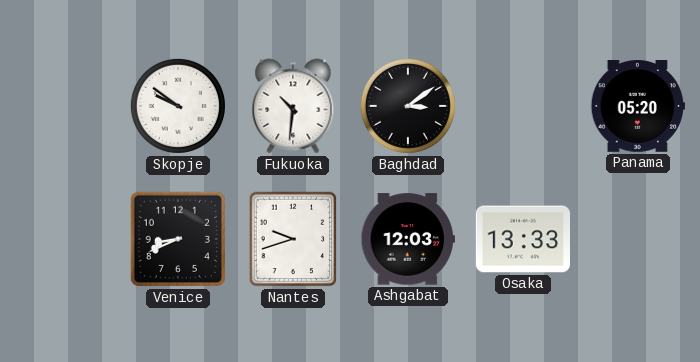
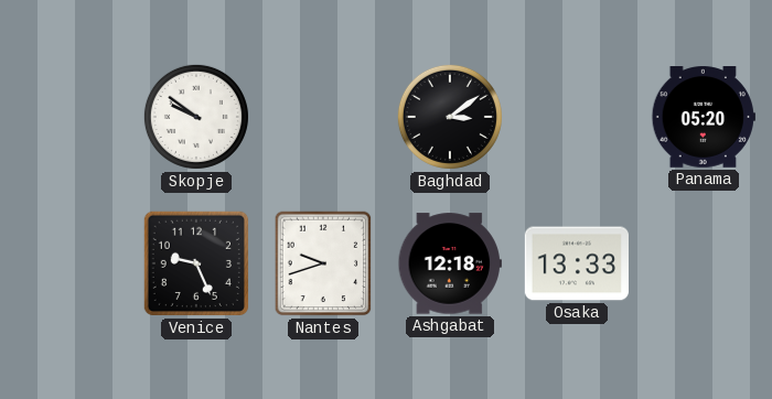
Fukuoka: 10:31 -> none (293, 106)
Venice: 8:41 -> 9:26 (196, 263)
Ashgabat: 12:03 -> 12:18 (450, 263)
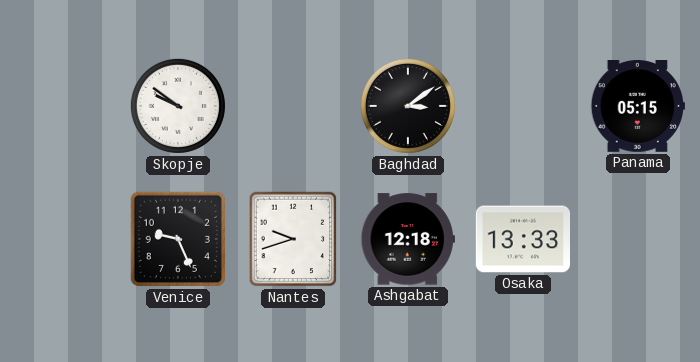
Panama: 05:20 -> 05:15 (638, 107)
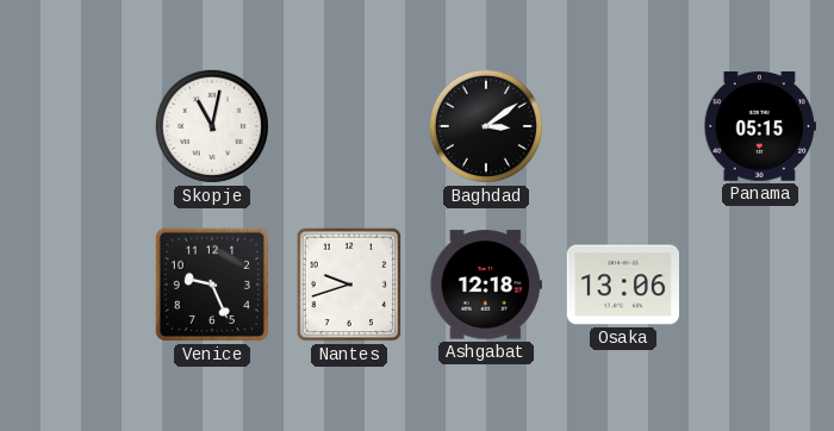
Skopje: 9:51 -> 11:02 (212, 126)
Osaka: 13:33 -> 13:06 (622, 285)
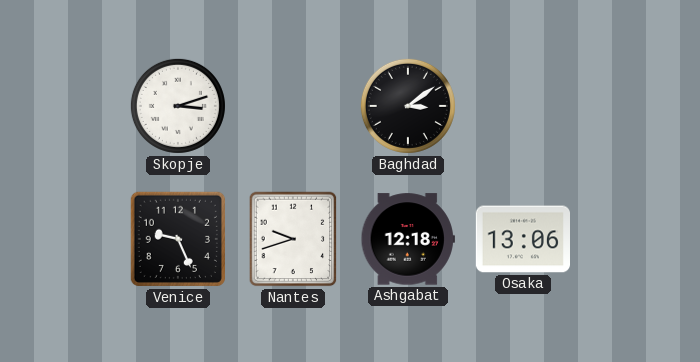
Skopje: 11:02 -> 3:12 (178, 106)
Panama: 05:15 -> none (760, 127)
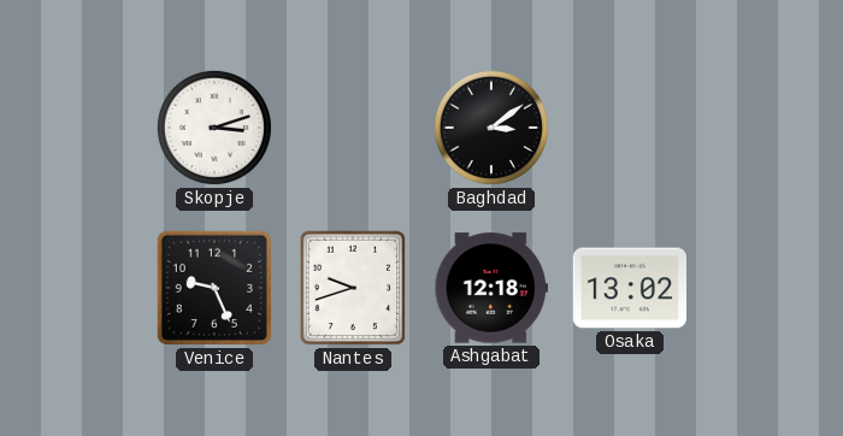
Osaka: 13:06 -> 13:02 (629, 288)
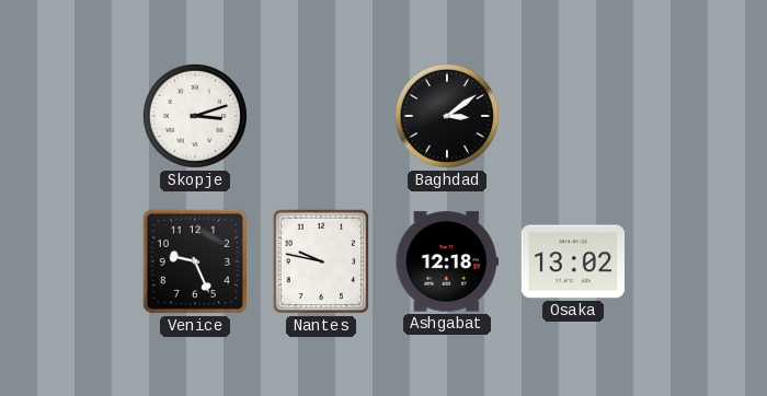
Nantes: 9:42 -> 9:47 (321, 261)
